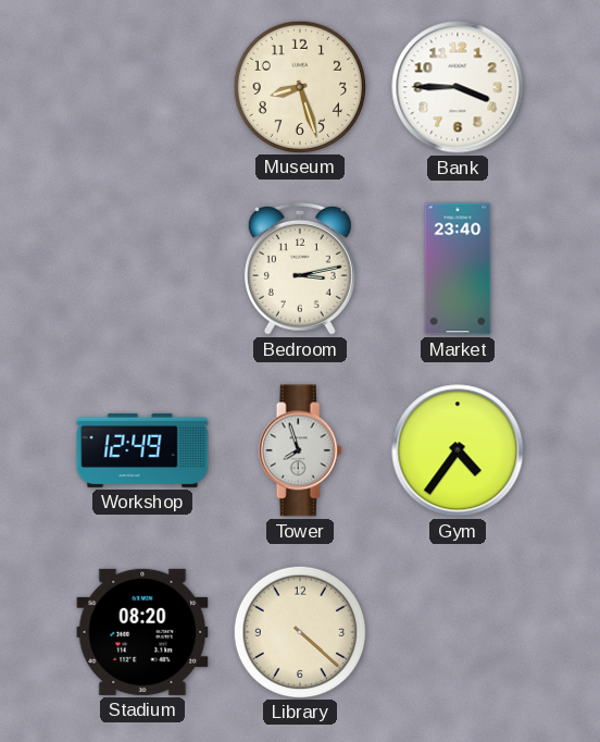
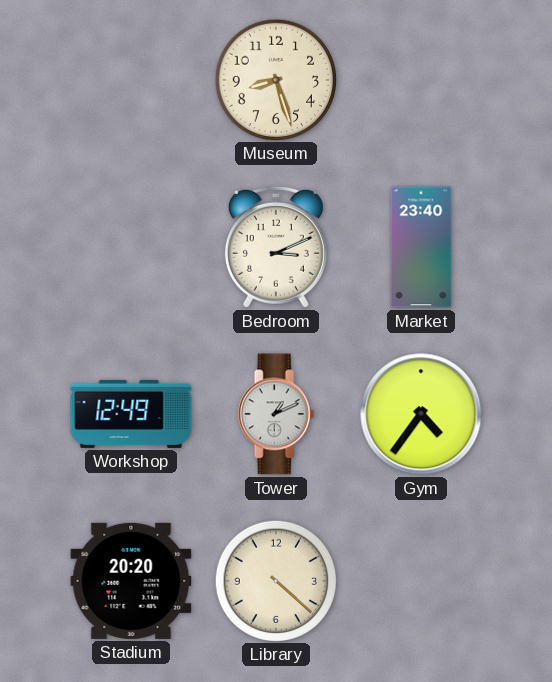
Bank: 3:45 -> none (458, 87)
Bedroom: 3:13 -> 3:11 (276, 247)
Tower: 7:57 -> 1:11 (276, 414)
Stadium: 08:20 -> 20:20 (131, 581)
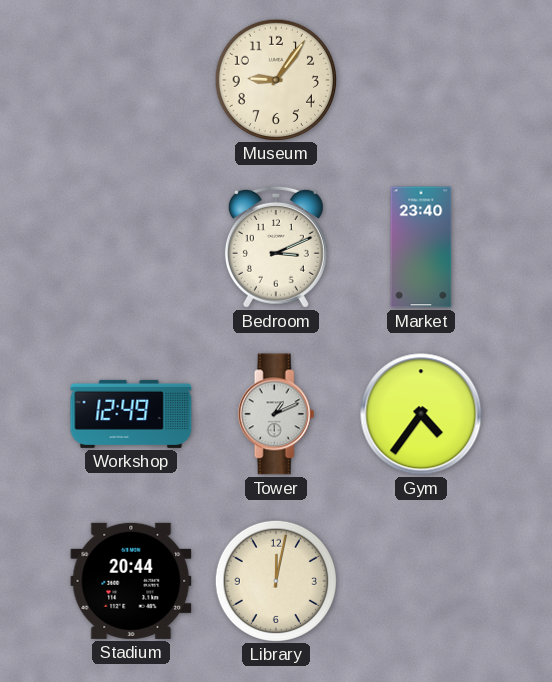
Museum: 8:27 -> 9:06 (275, 79)
Stadium: 20:20 -> 20:44 (131, 581)
Library: 4:22 -> 12:02 (275, 580)
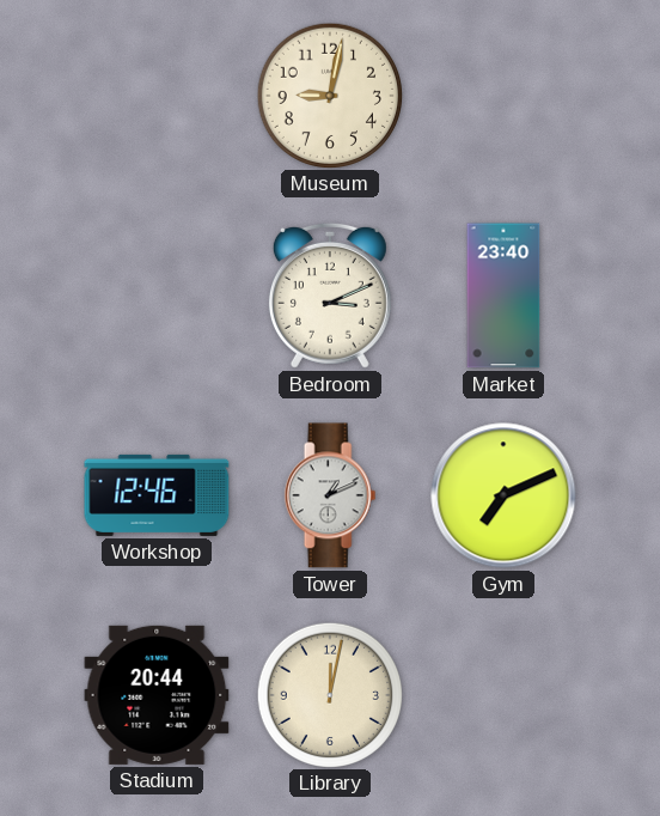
Museum: 9:06 -> 9:02 (329, 95)
Workshop: 12:49 -> 12:46 (157, 495)
Gym: 4:36 -> 7:11 (503, 495)
